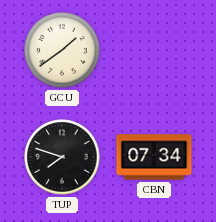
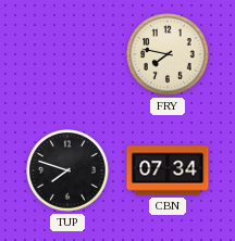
GCU: 1:39 -> none (62, 50)
FRY: none -> 7:47 (168, 54)
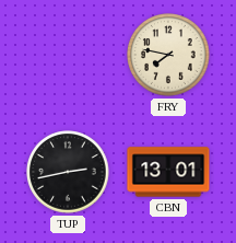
TUP: 7:48 -> 2:43 (68, 172)
CBN: 07:34 -> 13:01 (168, 172)
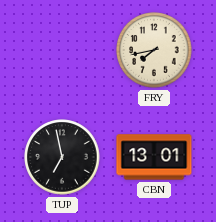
FRY: 7:47 -> 7:43 (154, 50)
TUP: 2:43 -> 6:58 (62, 157)
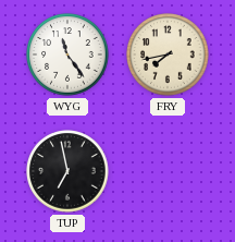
WYG: none -> 11:24 (67, 55)
CBN: 13:01 -> none (154, 157)
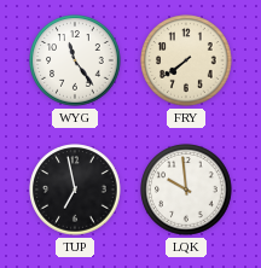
FRY: 7:43 -> 7:39 (186, 60)
LQK: none -> 9:59 (186, 190)
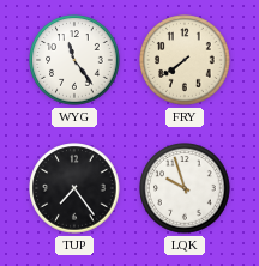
TUP: 6:58 -> 7:24 (74, 188)
LQK: 9:59 -> 9:57 (185, 188)
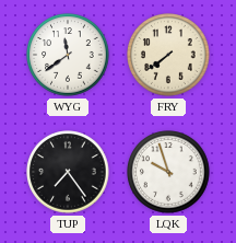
WYG: 11:24 -> 11:39 (68, 55)
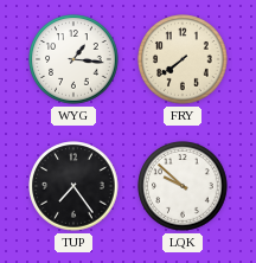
WYG: 11:39 -> 1:16 (73, 59)
LQK: 9:57 -> 9:52 (183, 186)
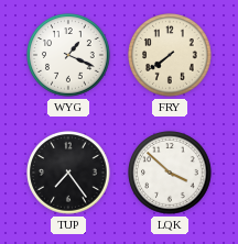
WYG: 1:16 -> 1:19 (68, 55)
LQK: 9:52 -> 3:52 (170, 173)
